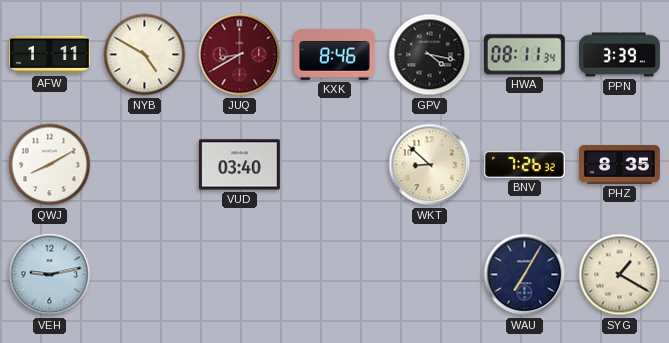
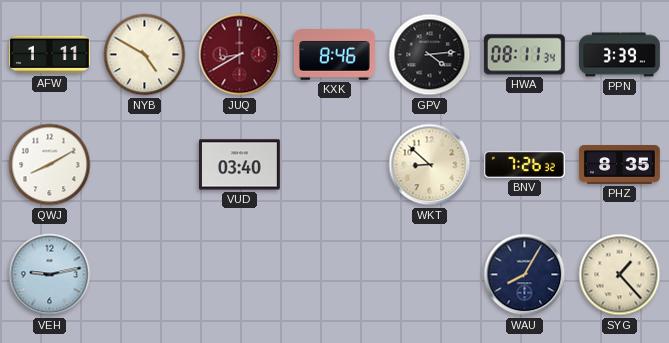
GPV: 4:17 -> 4:14 (430, 55)
WAU: 7:05 -> 8:05 (525, 275)
SYG: 1:20 -> 1:23 (620, 275)
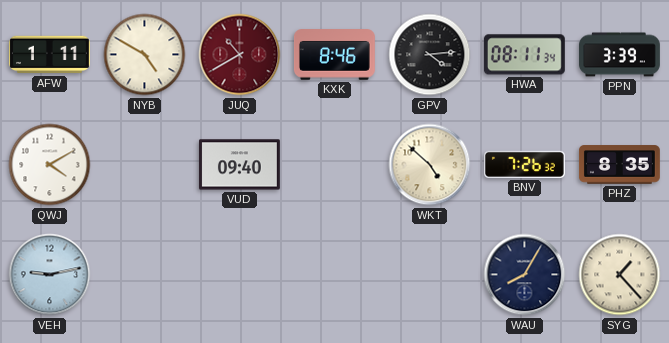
JUQ: 8:40 -> 10:40 (240, 55)
QWJ: 8:10 -> 4:10 (50, 165)
VUD: 03:40 -> 09:40 (239, 165)
WKT: 8:52 -> 4:52 (430, 165)
